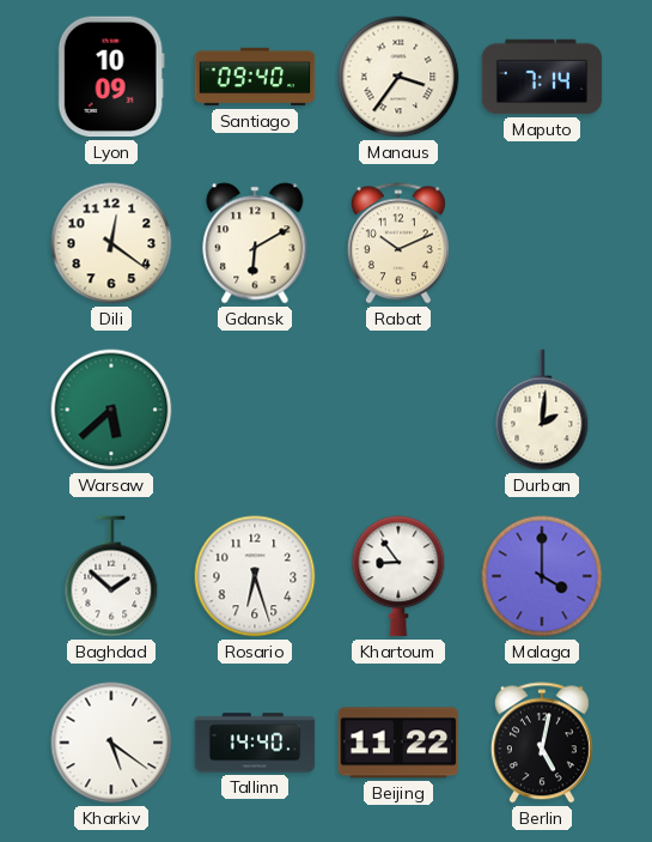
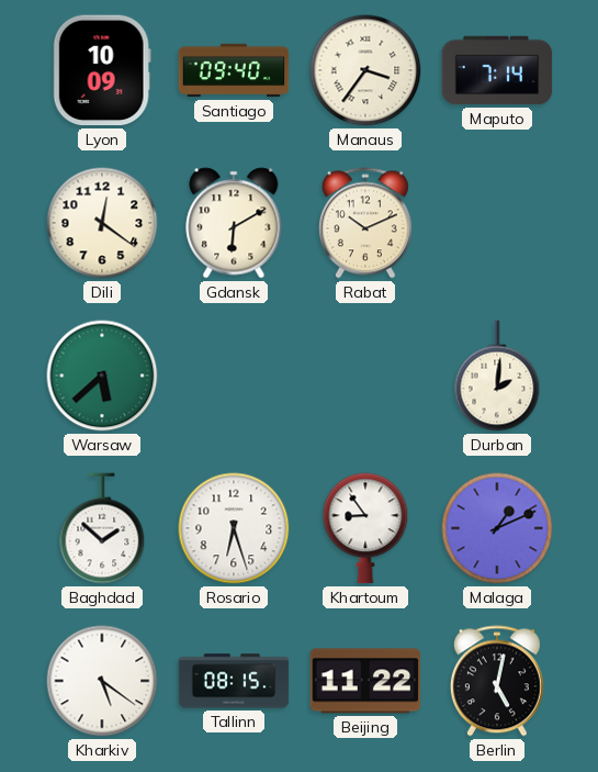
Malaga: 4:00 -> 1:11 (497, 528)
Tallinn: 14:40 -> 08:15 (234, 681)
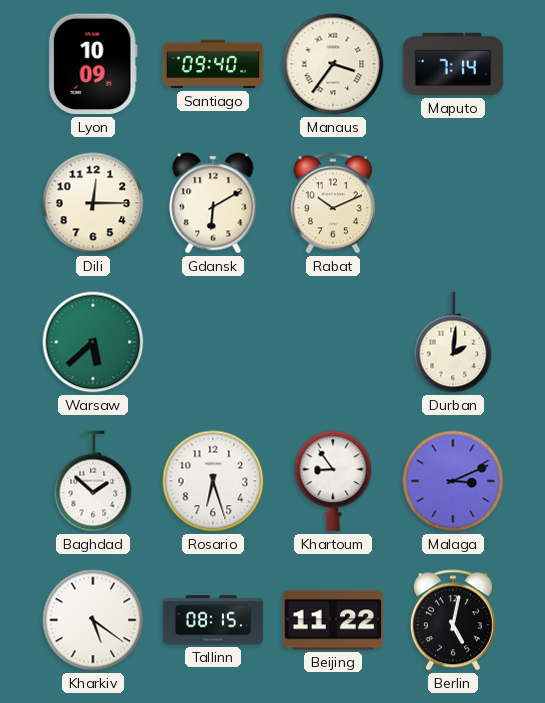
Dili: 12:21 -> 12:15 (93, 203)
Malaga: 1:11 -> 3:11 (453, 481)
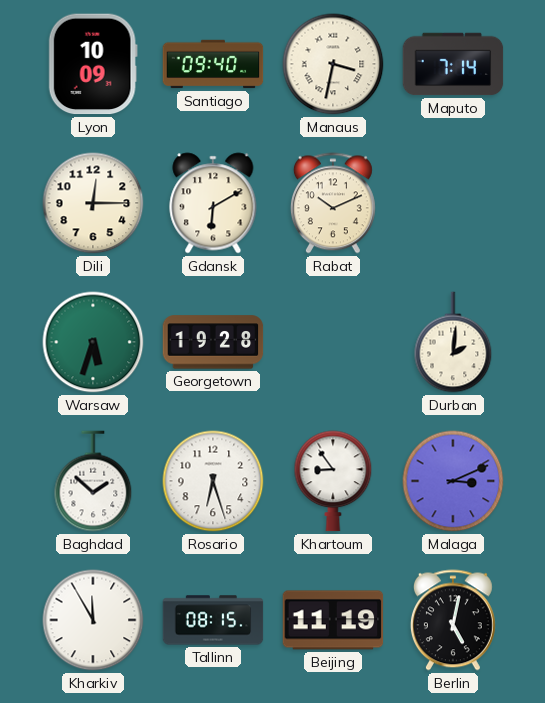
Manaus: 3:36 -> 3:32 (333, 64)
Warsaw: 5:38 -> 5:33 (93, 342)
Georgetown: none -> 19:28 (213, 342)
Kharkiv: 5:21 -> 11:55 (93, 620)
Beijing: 11:22 -> 11:19 (333, 620)
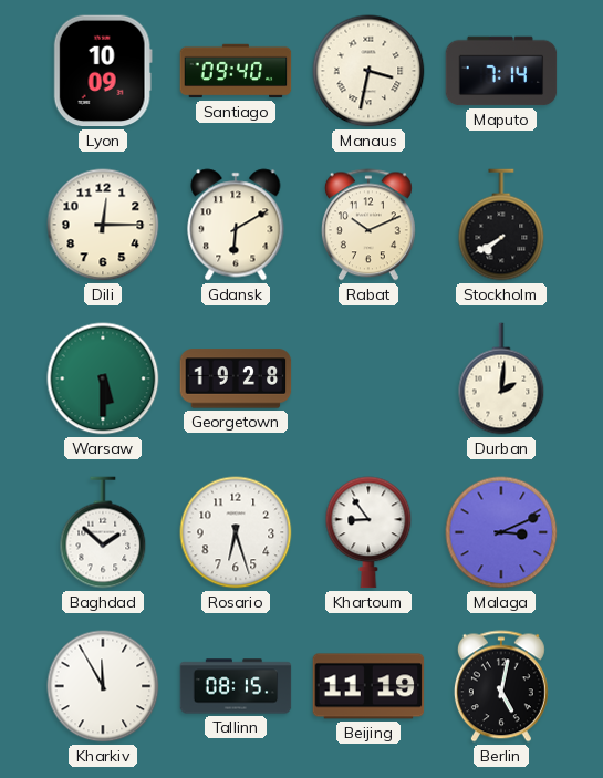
Stockholm: none -> 7:40 (501, 225)
Warsaw: 5:33 -> 5:30 (103, 378)
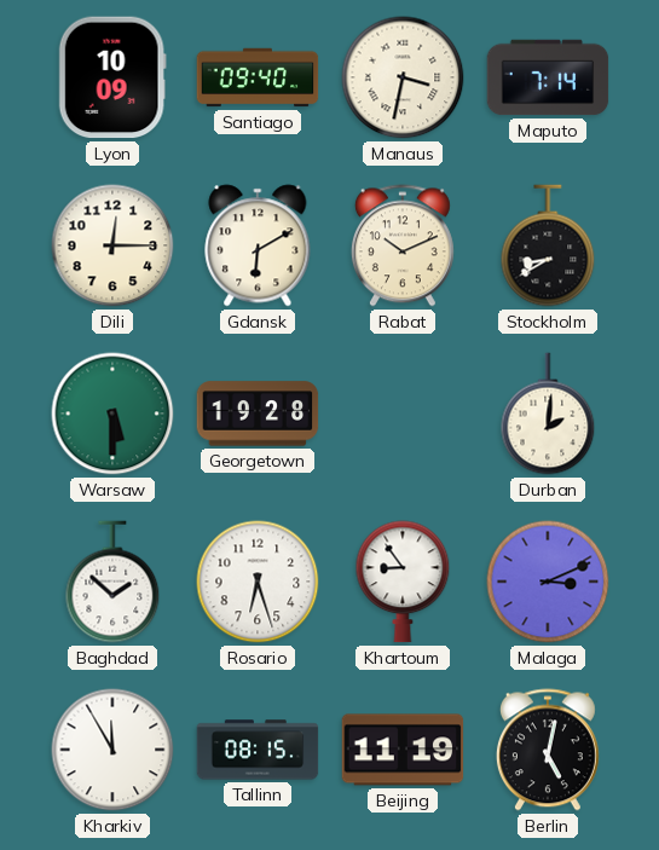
Stockholm: 7:40 -> 8:40 (548, 245)
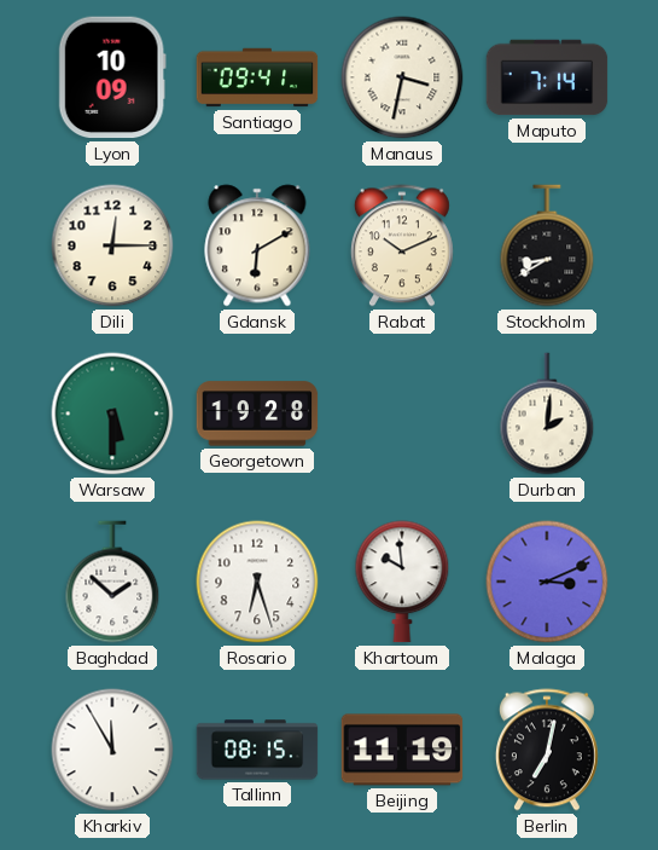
Santiago: 09:40 -> 09:41 (257, 77)
Khartoum: 8:54 -> 9:59 (402, 582)
Berlin: 5:02 -> 7:02 (547, 750)
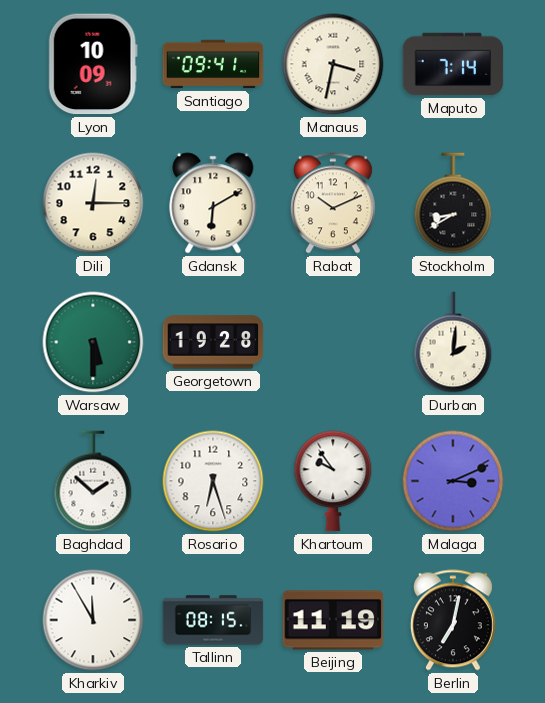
Khartoum: 9:59 -> 9:54 (333, 481)
